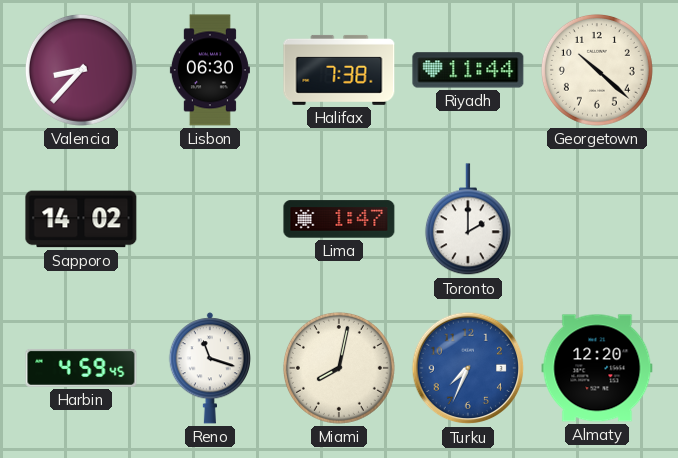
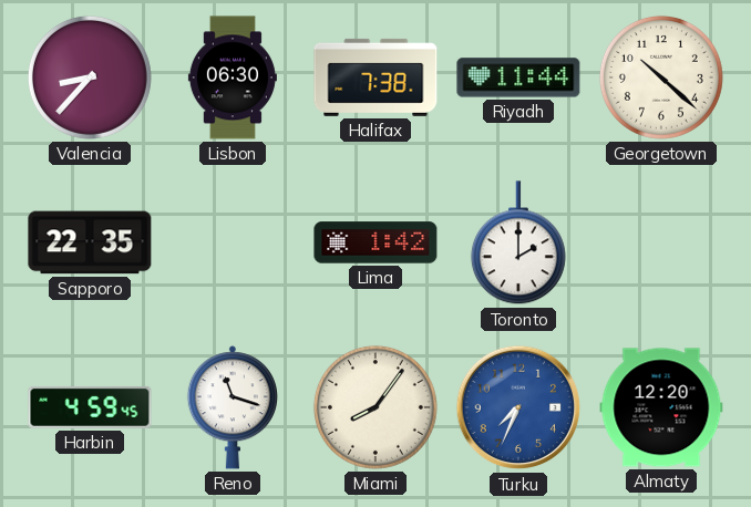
Sapporo: 14:02 -> 22:35 (90, 242)
Lima: 1:47 -> 1:42 (375, 242)
Miami: 8:02 -> 8:06 (375, 407)
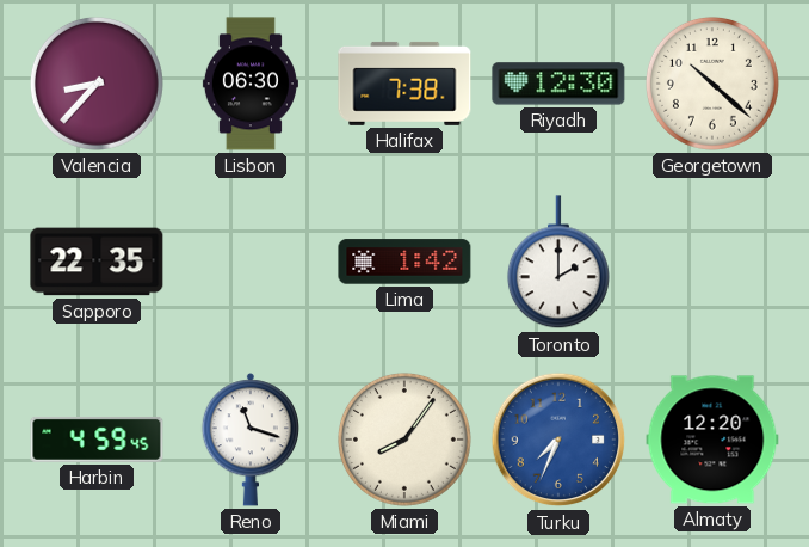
Riyadh: 11:44 -> 12:30 (558, 84)
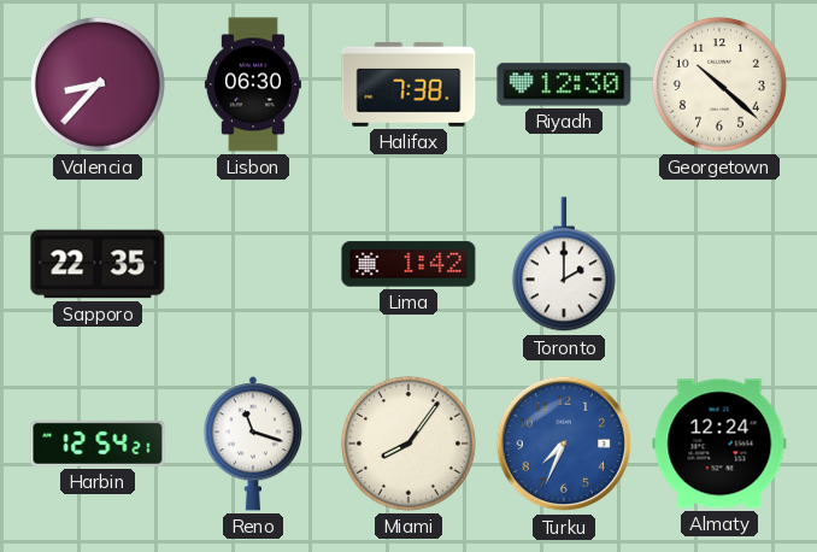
Harbin: 4:59 -> 12:54 (98, 444)
Almaty: 12:20 -> 12:24 (719, 444)
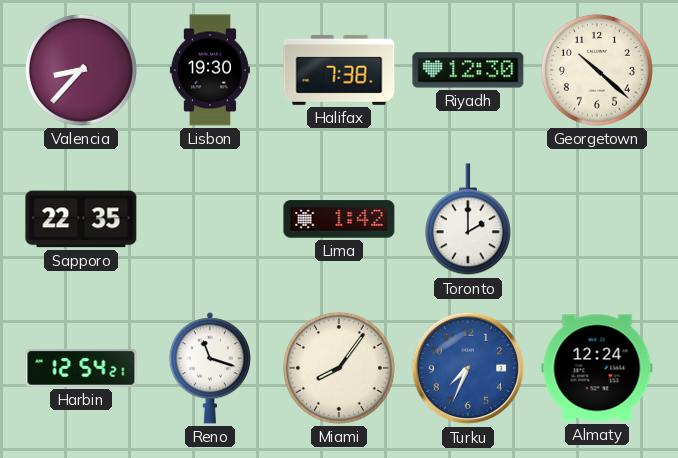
Lisbon: 06:30 -> 19:30 (210, 70)
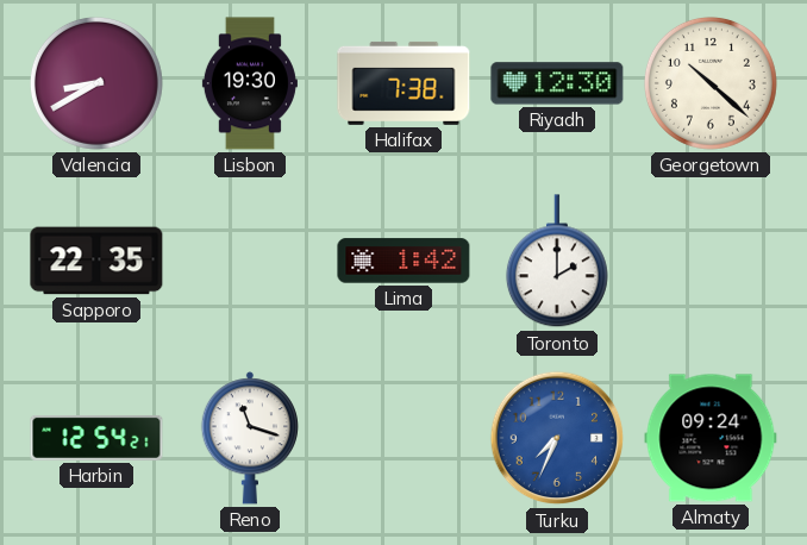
Valencia: 8:37 -> 8:40 (96, 83)
Miami: 8:06 -> none (339, 368)
Almaty: 12:24 -> 09:24 (711, 438)
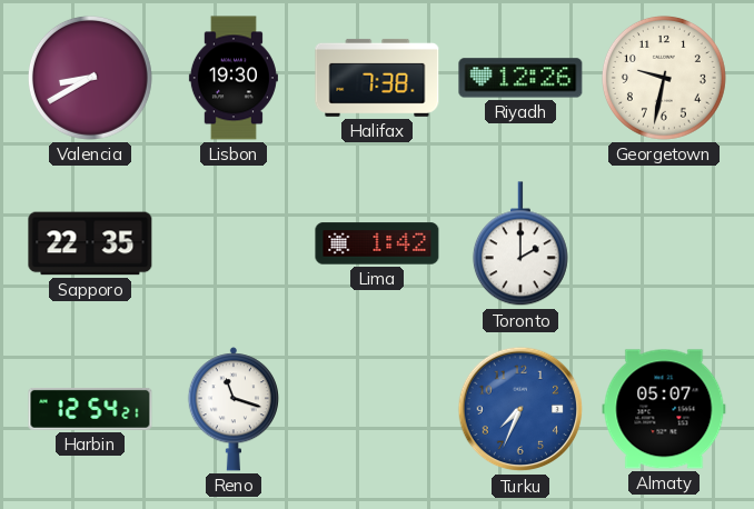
Riyadh: 12:30 -> 12:26 (520, 78)
Georgetown: 10:22 -> 9:32 (664, 78)
Almaty: 09:24 -> 05:07 (664, 409)
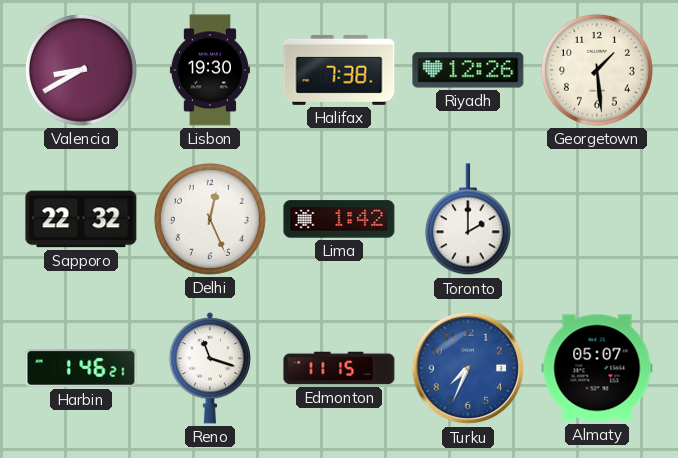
Georgetown: 9:32 -> 1:29 (597, 70)
Sapporo: 22:35 -> 22:32 (81, 219)
Delhi: none -> 12:26 (210, 219)
Harbin: 12:54 -> 1:46 (81, 368)
Edmonton: none -> 11:15 (339, 368)
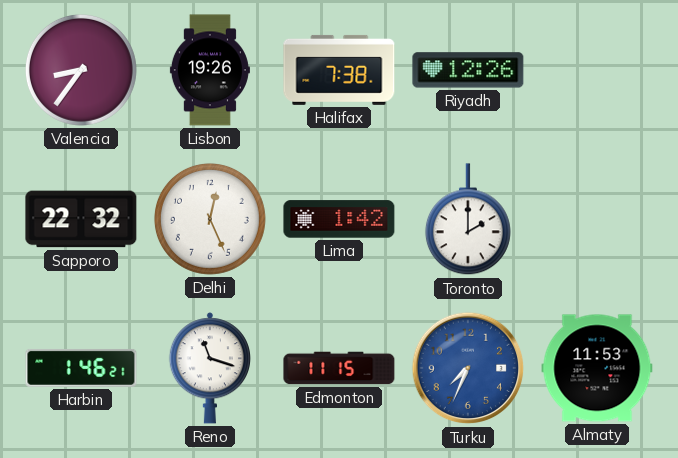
Valencia: 8:40 -> 8:36 (81, 70)
Lisbon: 19:30 -> 19:26 (210, 70)
Georgetown: 1:29 -> none (597, 70)
Almaty: 05:07 -> 11:53 (597, 368)
